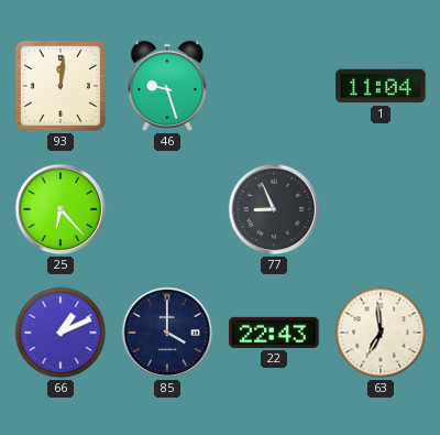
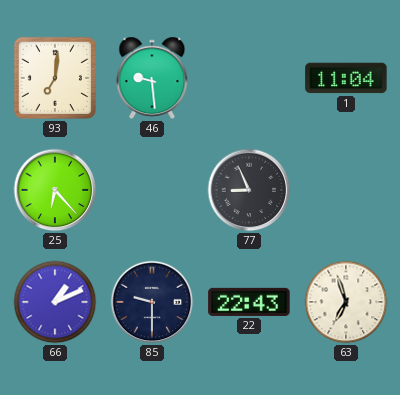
93: 12:01 -> 7:01 (55, 78)
46: 9:27 -> 9:29 (152, 78)
85: 4:00 -> 9:30 (152, 302)
63: 6:59 -> 6:57 (346, 302)
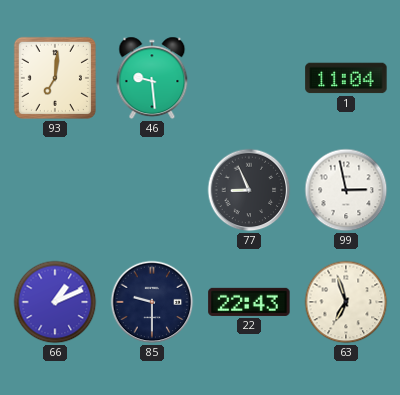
25: 6:23 -> none (55, 190)
99: none -> 2:58 (346, 190)
